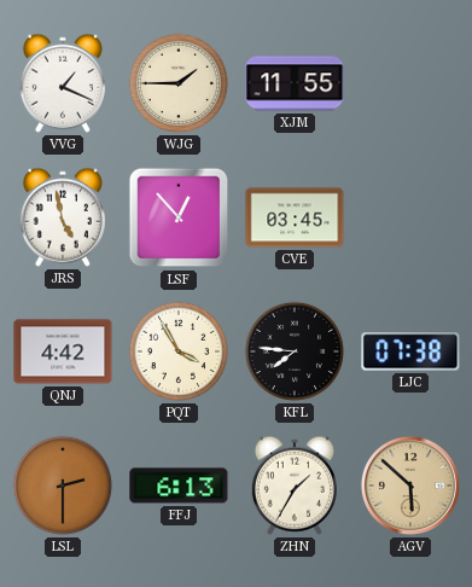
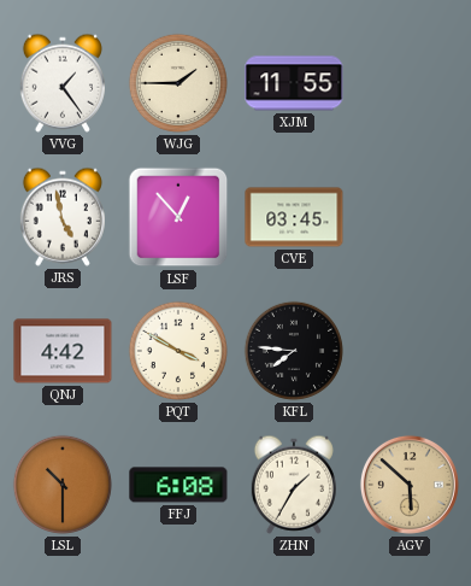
VVG: 1:19 -> 1:24 (63, 83)
PQT: 3:55 -> 3:50 (178, 351)
LJC: 07:38 -> none (410, 351)
LSL: 2:30 -> 10:30 (63, 485)
FFJ: 6:13 -> 6:08 (178, 485)
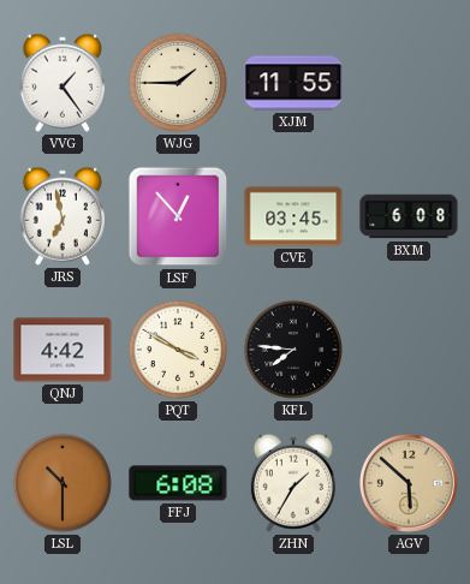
JRS: 4:58 -> 6:58 (63, 216)
BXM: none -> 6:08 (409, 216)
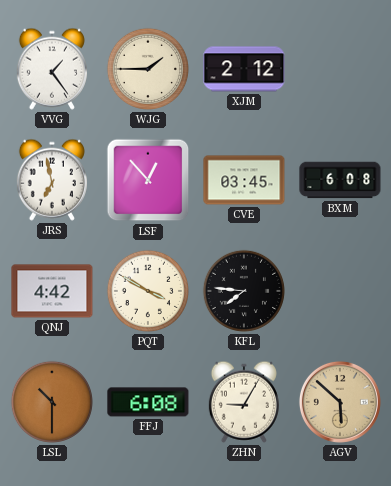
XJM: 11:55 -> 2:12 (244, 69)
ZHN: 1:35 -> 9:05 (244, 402)
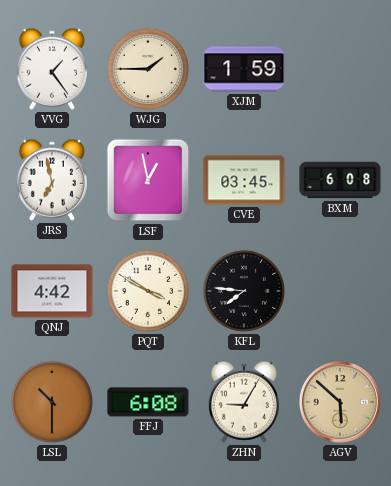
XJM: 2:12 -> 1:59 (244, 69)
LSF: 12:53 -> 12:58 (148, 180)
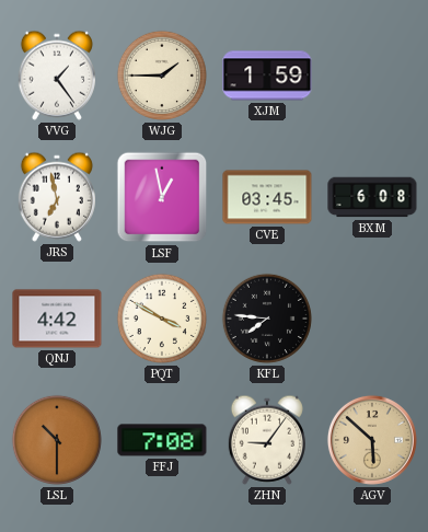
FFJ: 6:08 -> 7:08 (162, 440)
ZHN: 9:05 -> 9:06 (267, 440)
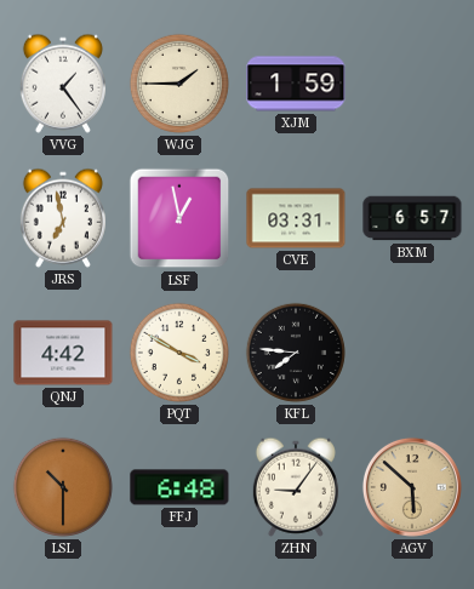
CVE: 03:45 -> 03:31 (296, 218)
BXM: 6:08 -> 6:57 (412, 218)
FFJ: 7:08 -> 6:48 (179, 487)
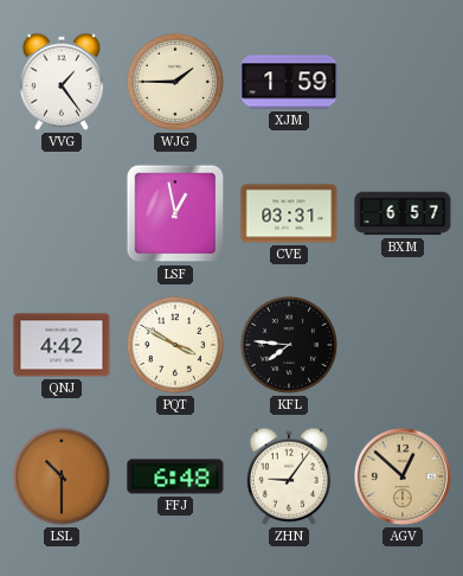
JRS: 6:58 -> none (63, 218)
AGV: 5:52 -> 12:52 (403, 476)
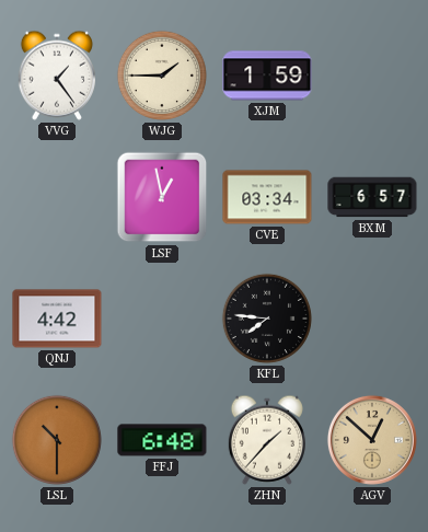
CVE: 03:31 -> 03:34 (267, 197)
PQT: 3:50 -> none (175, 345)
ZHN: 9:06 -> 1:37 (267, 440)
